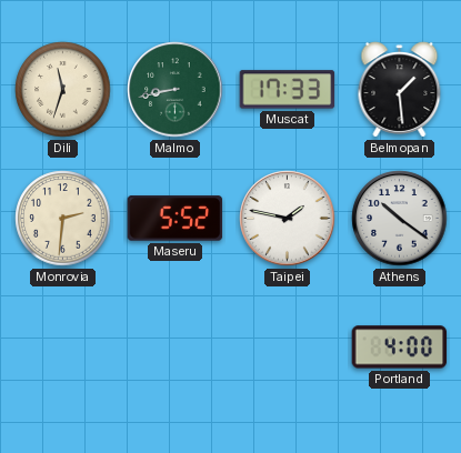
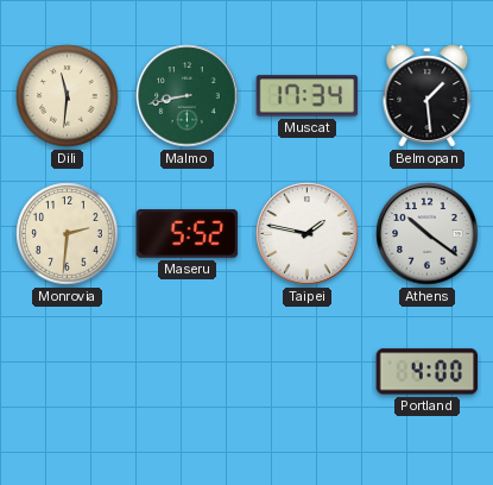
Dili: 11:33 -> 11:31 (68, 96)
Muscat: 17:33 -> 17:34 (308, 96)
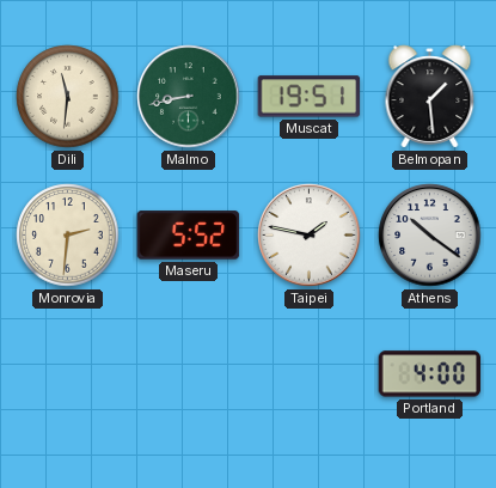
Muscat: 17:34 -> 19:51 (310, 97)
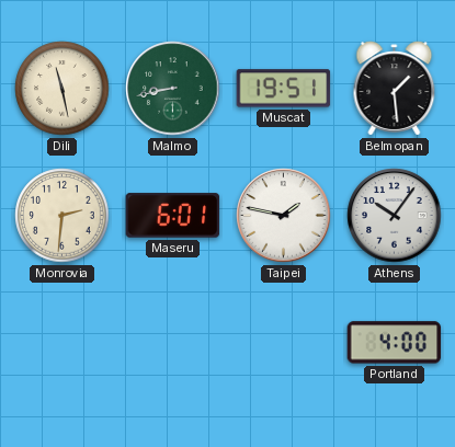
Dili: 11:31 -> 11:28 (62, 89)
Maseru: 5:52 -> 6:01 (173, 216)
Athens: 10:21 -> 10:06 (395, 216)
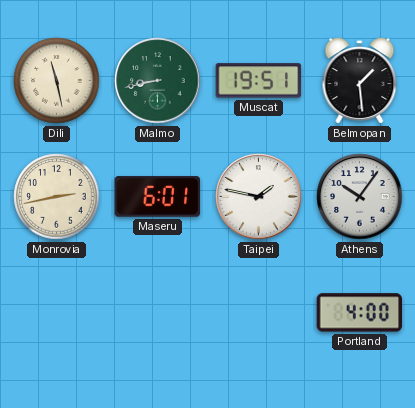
Monrovia: 2:31 -> 2:43 (57, 197)
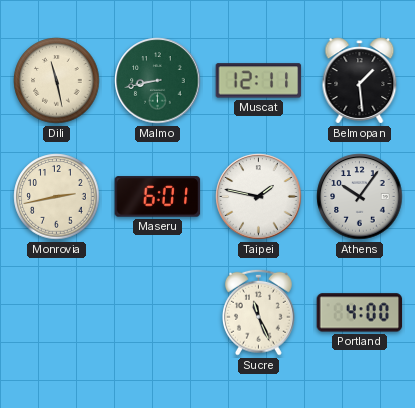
Muscat: 19:51 -> 12:11 (259, 81)
Sucre: none -> 11:26 (259, 312)
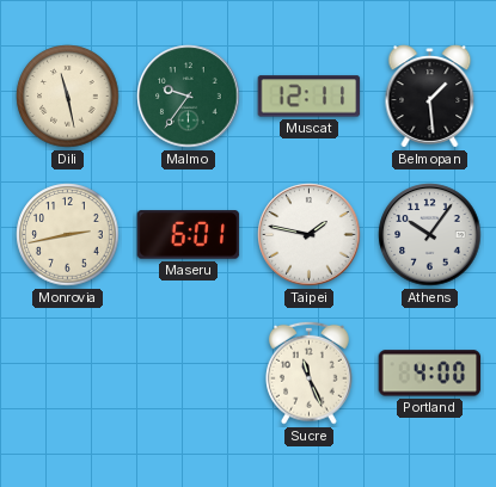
Malmo: 8:43 -> 9:36 (189, 97)
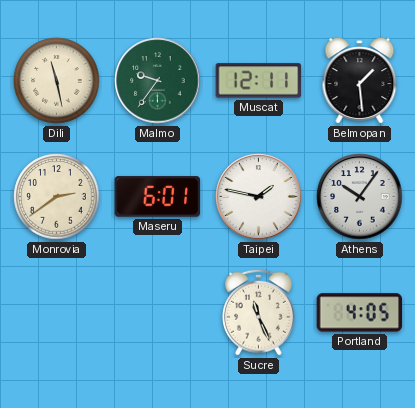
Monrovia: 2:43 -> 2:39 (57, 197)
Portland: 4:00 -> 4:05 (360, 313)
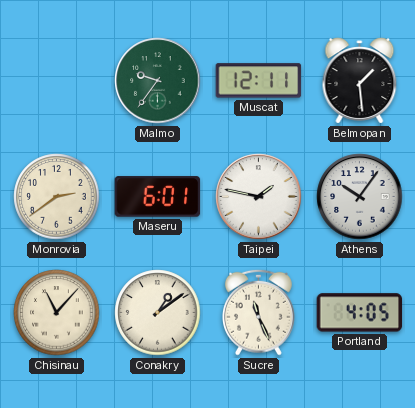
Dili: 11:28 -> none (57, 81)
Chisinau: none -> 11:07 (57, 313)
Conakry: none -> 1:09 (158, 313)
